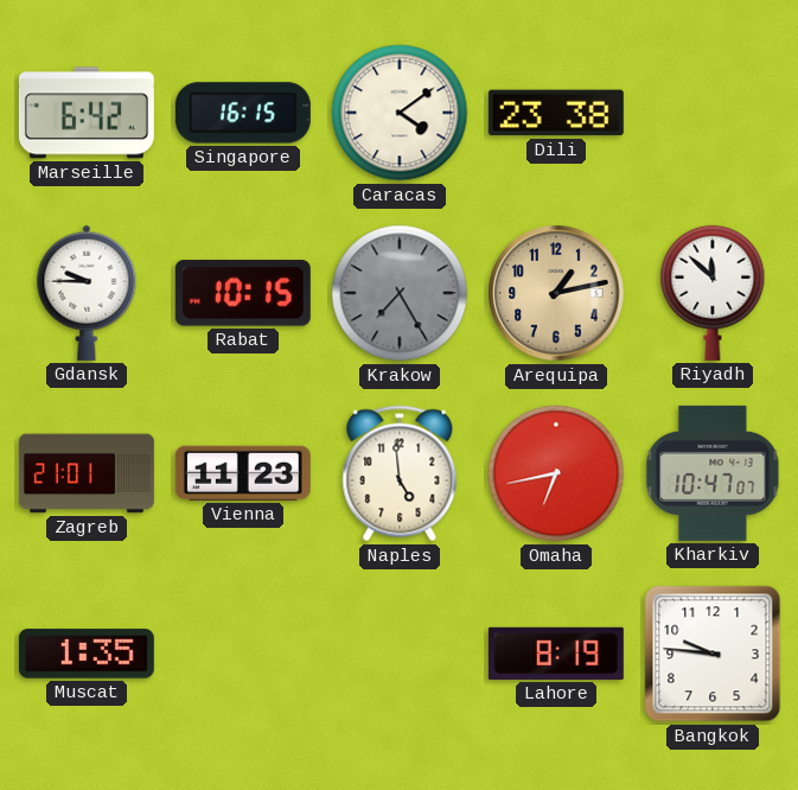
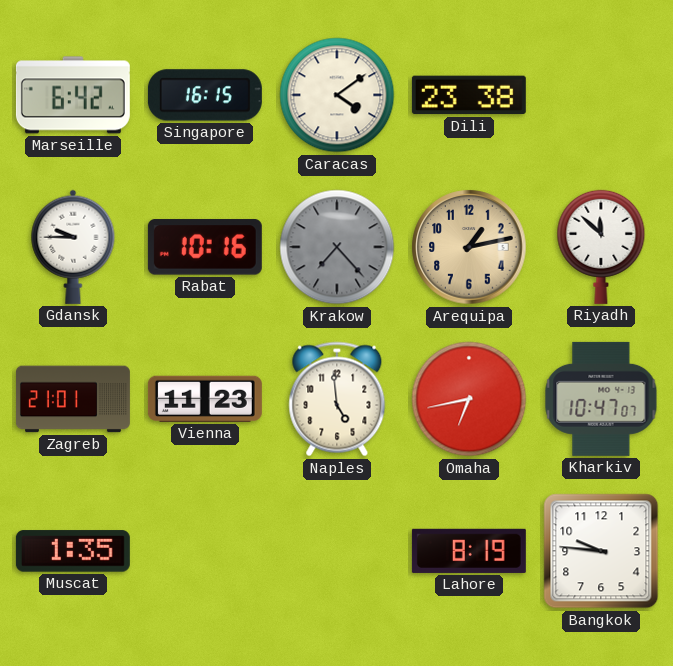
Rabat: 10:15 -> 10:16 (205, 247)
Krakow: 7:25 -> 7:23 (337, 247)
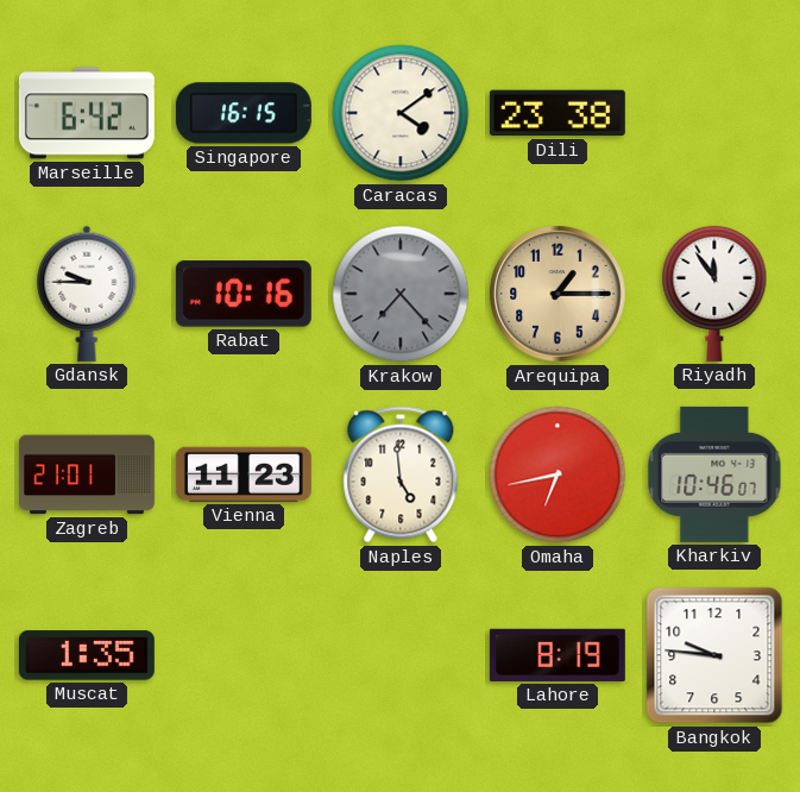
Arequipa: 1:13 -> 1:15 (558, 294)
Riyadh: 11:52 -> 11:54 (714, 294)
Kharkiv: 10:47 -> 10:46 (714, 474)
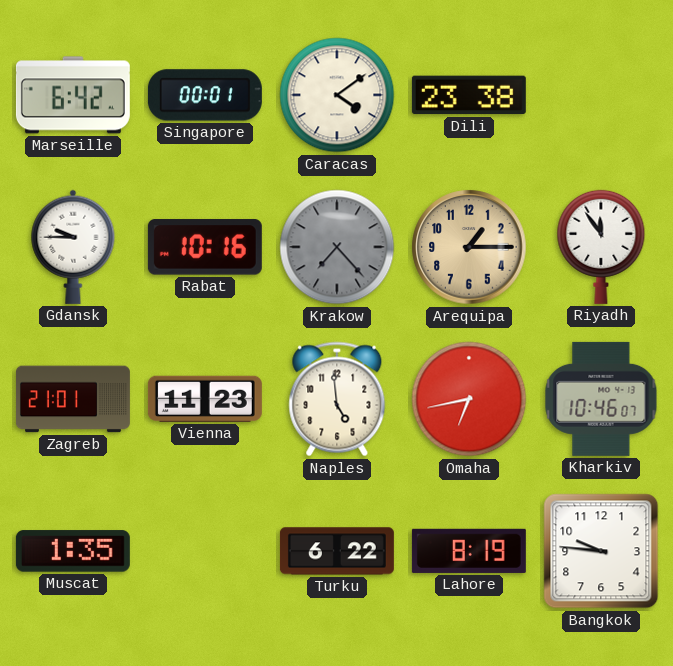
Singapore: 16:15 -> 00:01 (205, 95)
Turku: none -> 6:22 (337, 551)
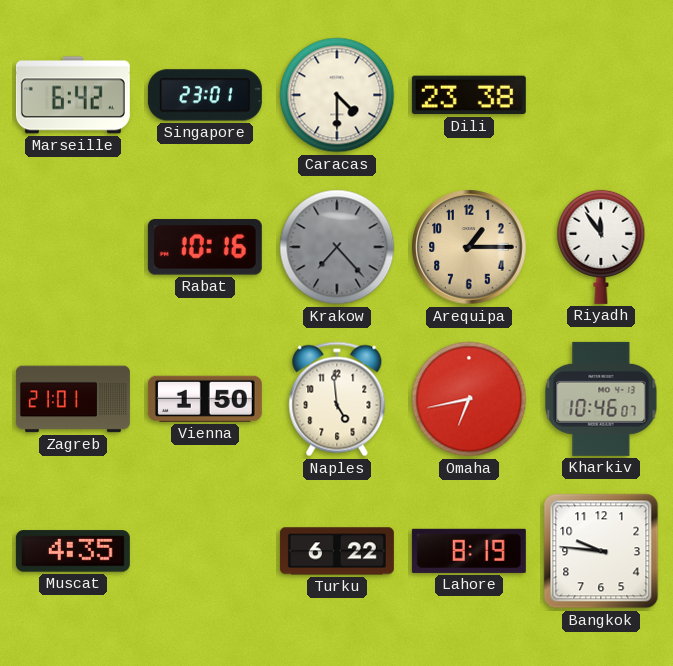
Singapore: 00:01 -> 23:01 (205, 95)
Caracas: 4:09 -> 4:30 (337, 95)
Gdansk: 9:45 -> none (73, 247)
Vienna: 11:23 -> 1:50 (205, 399)
Muscat: 1:35 -> 4:35 (73, 551)
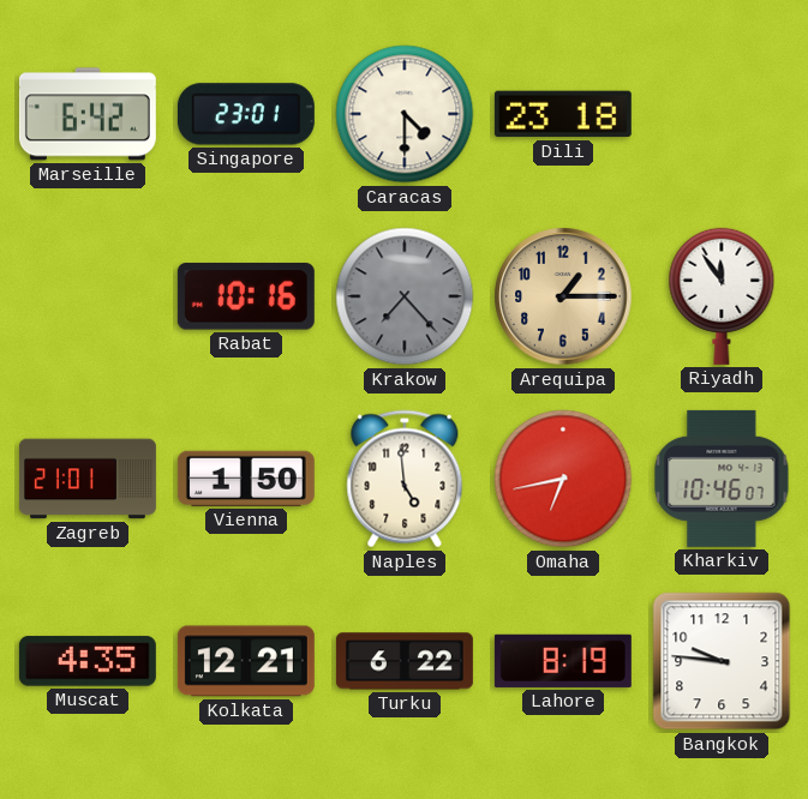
Dili: 23:38 -> 23:18 (563, 114)
Kolkata: none -> 12:21 (246, 661)
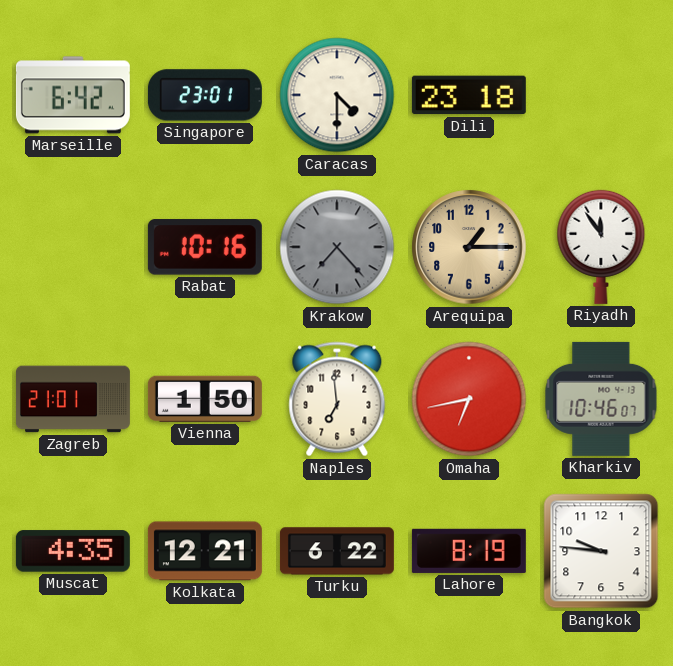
Naples: 4:59 -> 6:59 (337, 399)
